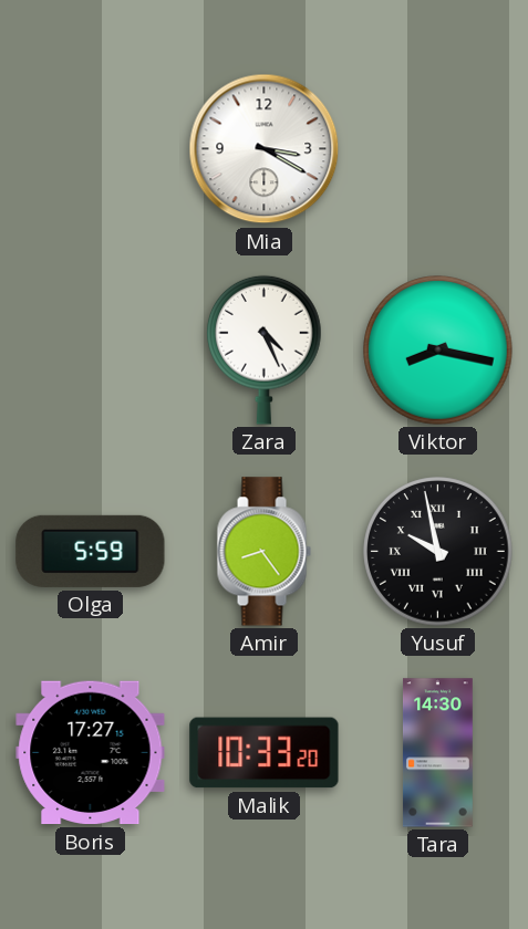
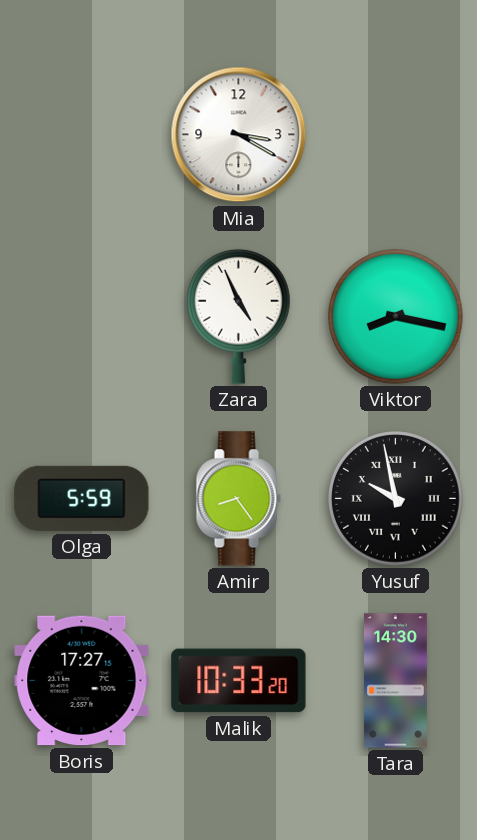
Zara: 4:26 -> 4:56 (239, 316)
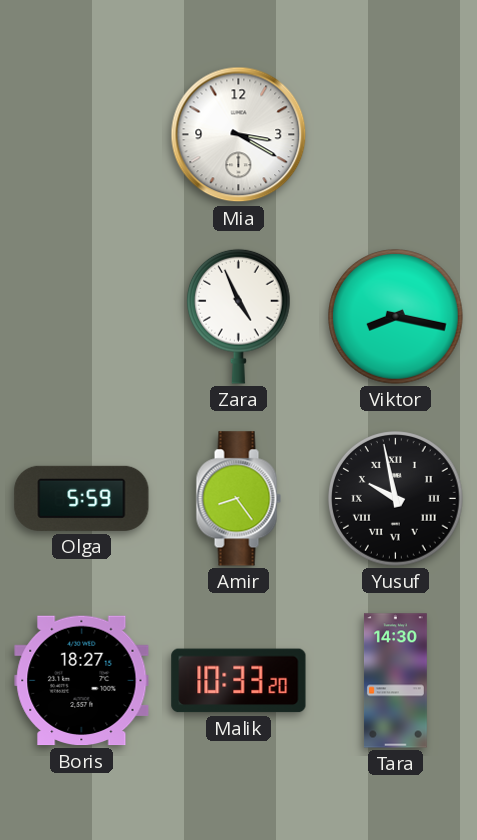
Boris: 17:27 -> 18:27 (82, 681)
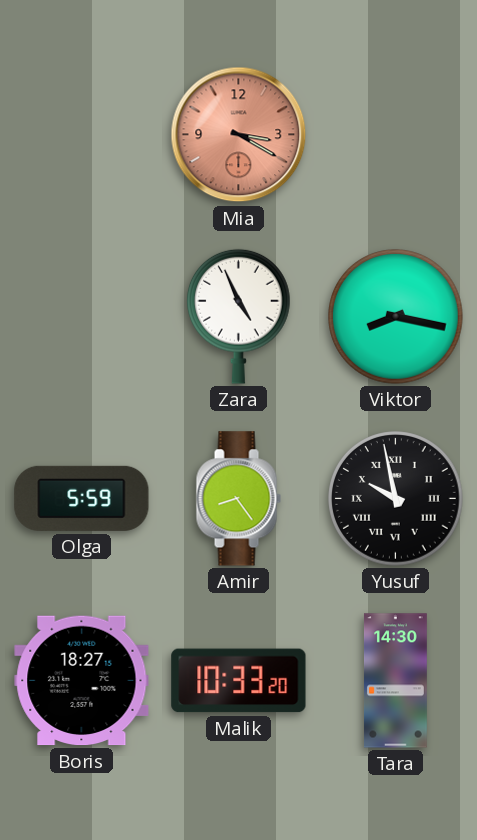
Mia dial: white -> salmon (239, 135)
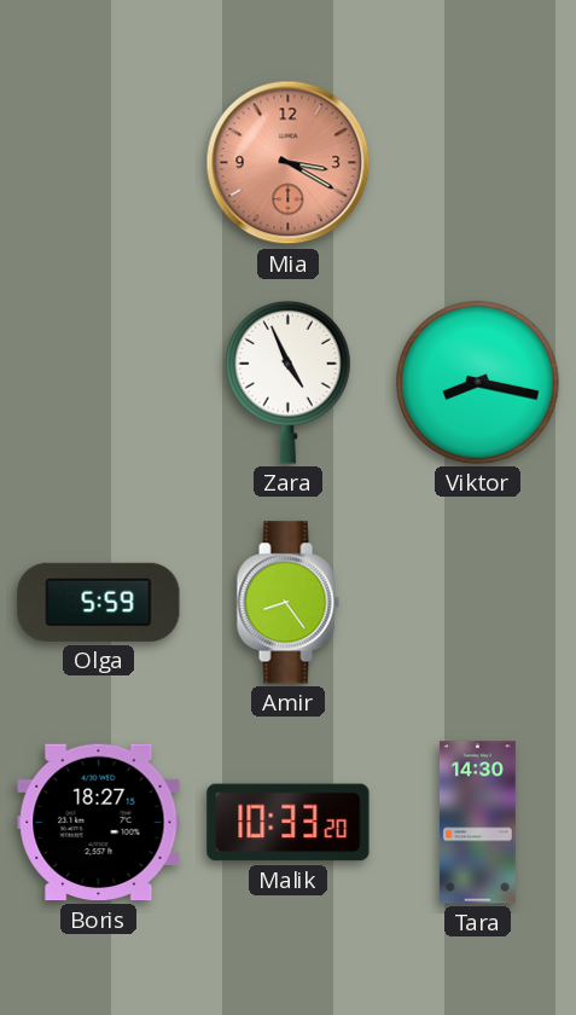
Yusuf: 9:58 -> none (396, 499)
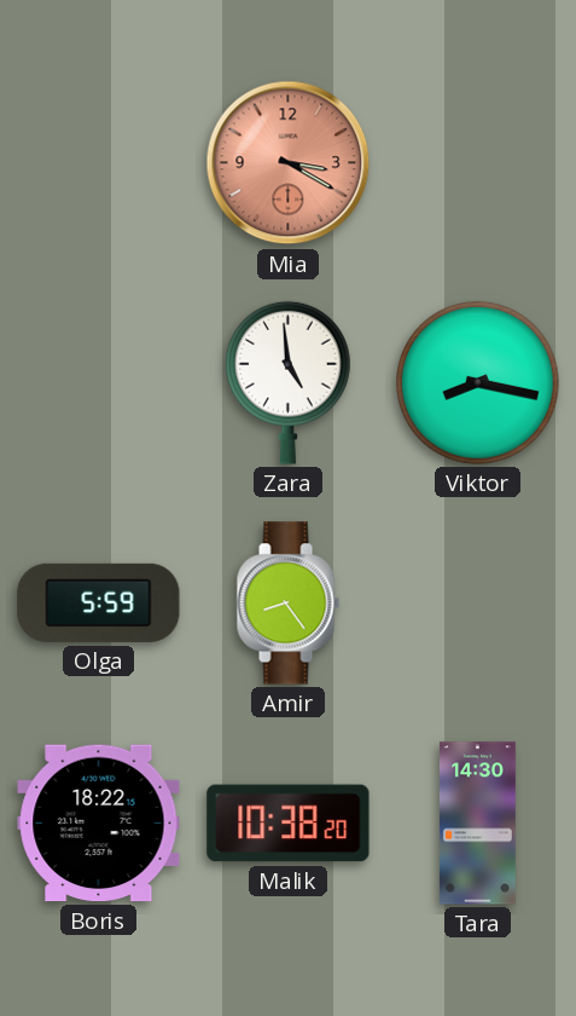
Zara: 4:56 -> 4:59 (289, 382)
Boris: 18:27 -> 18:22 (99, 824)
Malik: 10:33 -> 10:38 (289, 824)
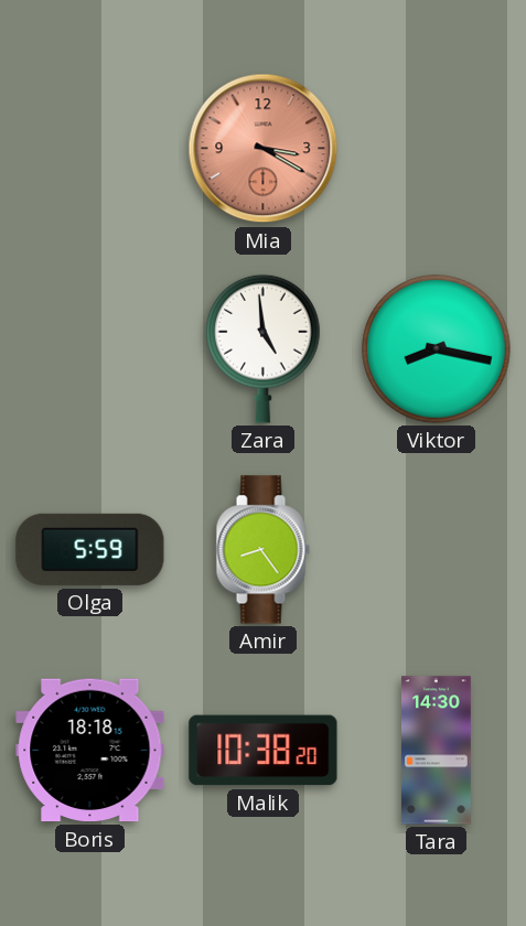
Boris: 18:22 -> 18:18 (90, 751)
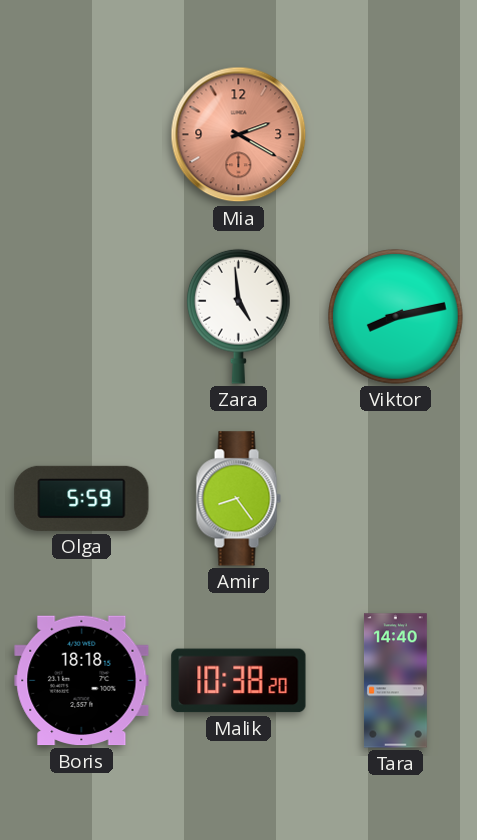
Mia: 3:20 -> 2:20 (239, 135)
Viktor: 8:17 -> 8:13 (396, 317)
Tara: 14:30 -> 14:40 (395, 681)
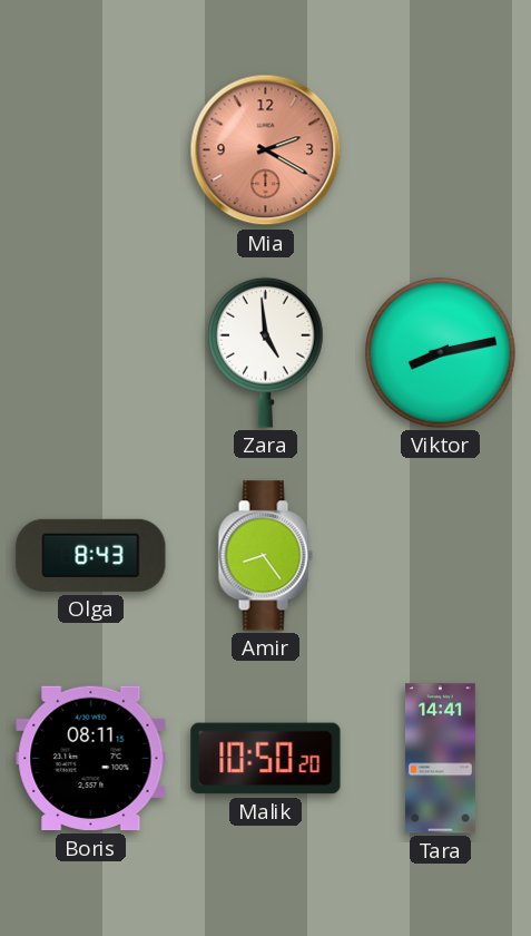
Olga: 5:59 -> 8:43 (91, 555)
Boris: 18:18 -> 08:11 (91, 759)
Malik: 10:38 -> 10:50 (266, 759)
Tara: 14:40 -> 14:41 (440, 759)
